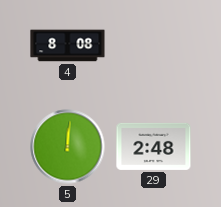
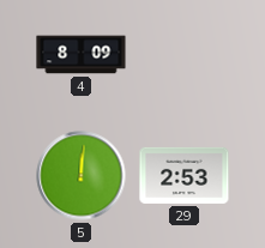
4: 8:08 -> 8:09 (82, 55)
29: 2:48 -> 2:53 (185, 175)
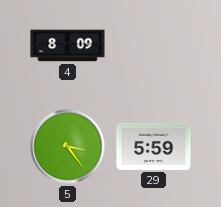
5: 12:01 -> 3:24 (68, 147)
29: 2:53 -> 5:59 (154, 146)
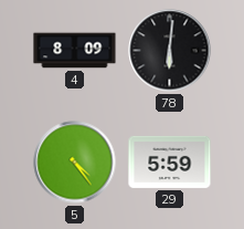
78: none -> 6:01 (170, 51)
5: 3:24 -> 4:24 (75, 163)
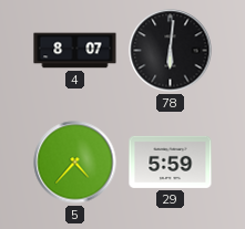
4: 8:09 -> 8:07 (75, 51)
5: 4:24 -> 4:37 (75, 163)
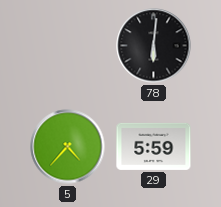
4: 8:07 -> none (75, 51)
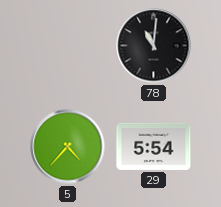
78: 6:01 -> 11:01 (154, 46)
29: 5:59 -> 5:54 (154, 146)
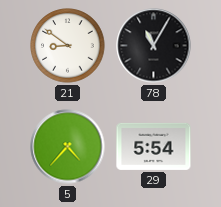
21: none -> 8:51 (68, 46)
78: 11:01 -> 11:05 (154, 46)
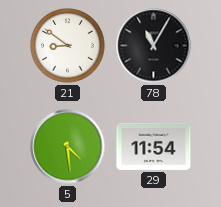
5: 4:37 -> 4:29 (68, 147)
29: 5:54 -> 11:54 (154, 146)
